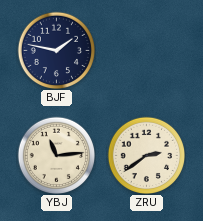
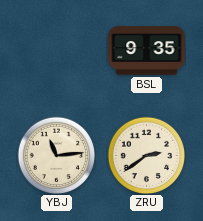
BJF: 1:47 -> none (56, 50)
BSL: none -> 9:35 (147, 51)
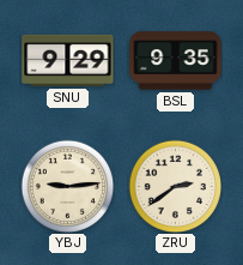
SNU: none -> 9:29 (68, 60)
YBJ: 11:14 -> 9:14 (67, 186)
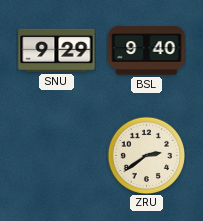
BSL: 9:35 -> 9:40 (147, 51)
YBJ: 9:14 -> none (67, 186)
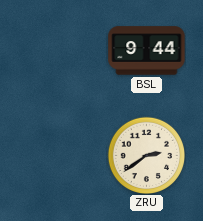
SNU: 9:29 -> none (57, 50)
BSL: 9:40 -> 9:44 (147, 51)
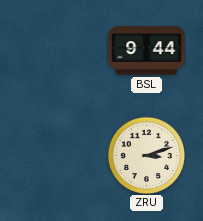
ZRU: 2:39 -> 3:12 (146, 155)
